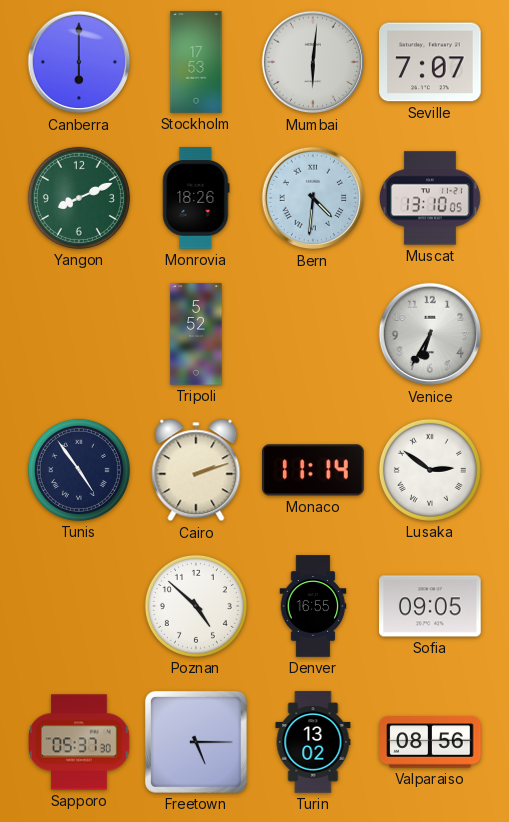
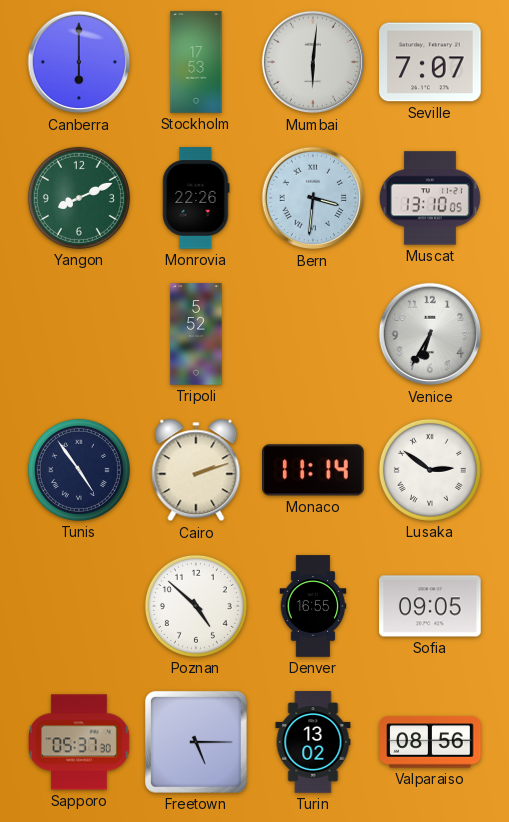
Monrovia: 18:26 -> 22:26 (196, 198)
Bern: 4:31 -> 3:31 (313, 198)
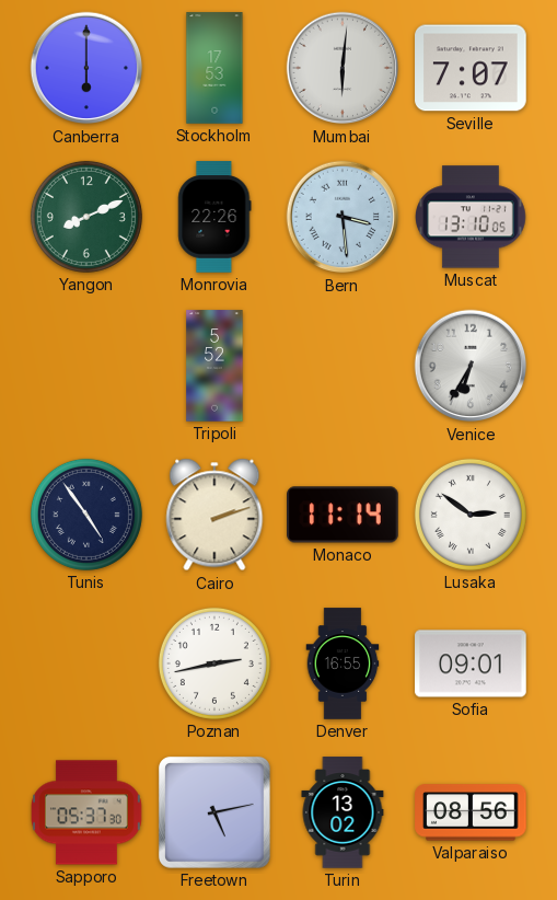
Bern: 3:31 -> 3:29 (343, 217)
Poznan: 4:52 -> 2:43 (214, 664)
Sofia: 09:05 -> 09:01 (471, 664)
Freetown: 5:15 -> 5:13 (214, 812)
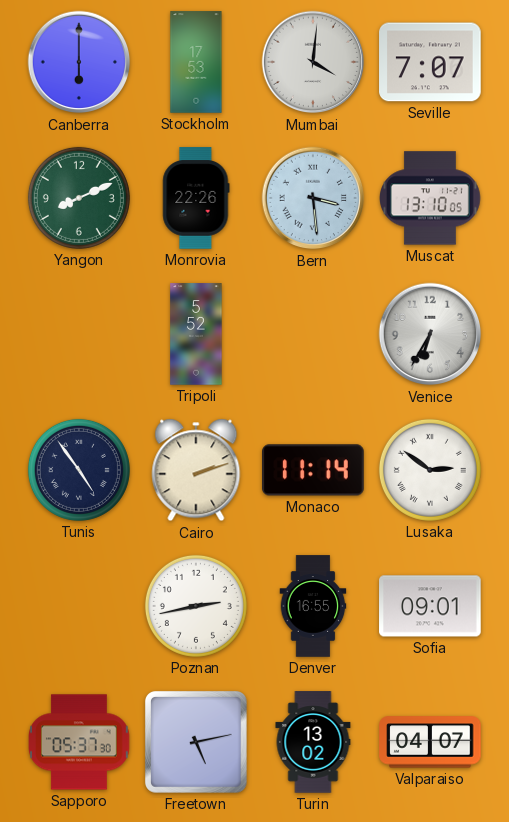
Mumbai: 6:01 -> 4:01 (313, 62)
Valparaiso: 08:56 -> 04:07 (430, 742)
